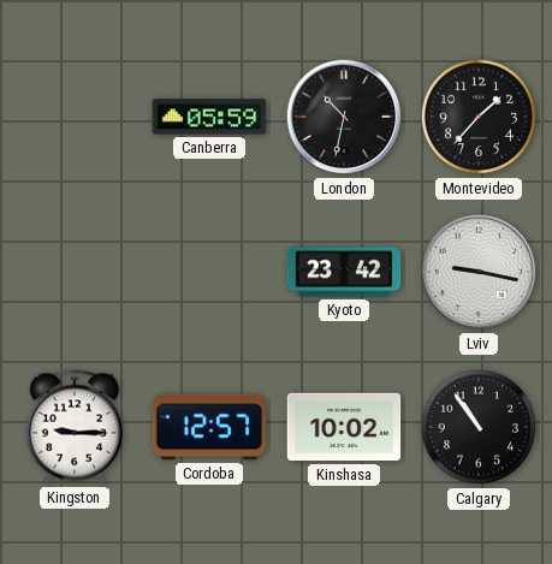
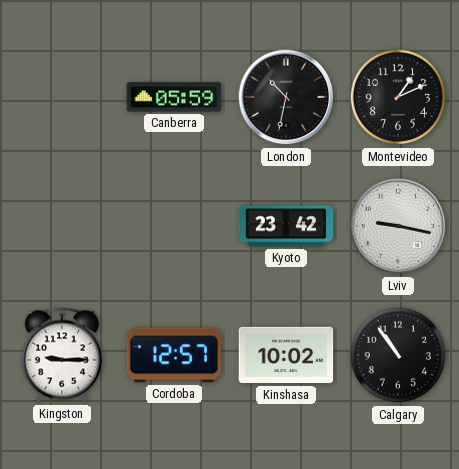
Montevideo: 1:37 -> 1:11 (398, 97)
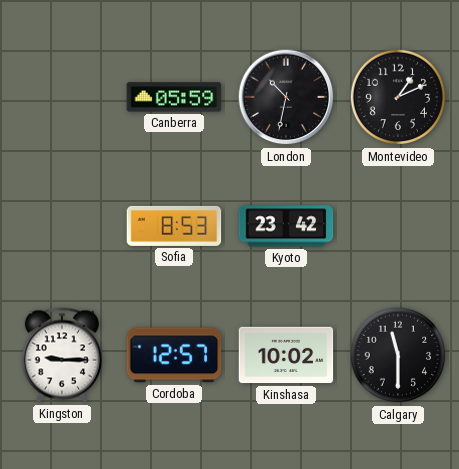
Sofia: none -> 8:53 (174, 226)
Lviv: 9:17 -> none (398, 226)
Calgary: 10:54 -> 11:30 (398, 355)
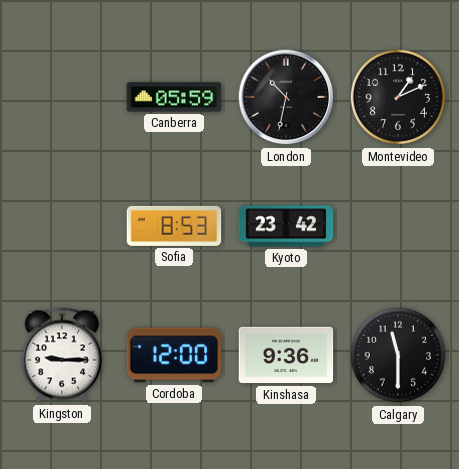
Cordoba: 12:57 -> 12:00 (174, 355)
Kinshasa: 10:02 -> 9:36 (286, 355)
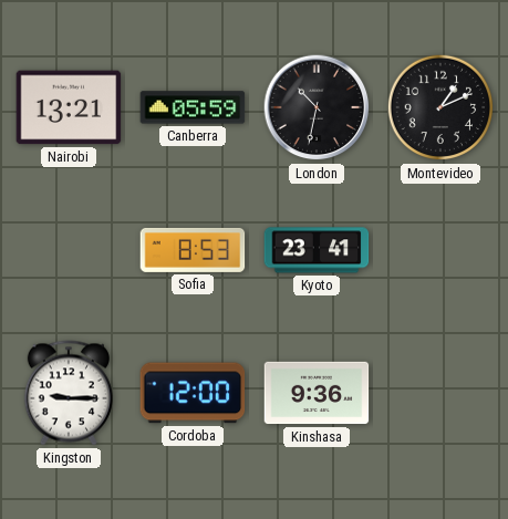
Nairobi: none -> 13:21 (69, 107)
Kyoto: 23:42 -> 23:41 (317, 250)
Calgary: 11:30 -> none (398, 355)
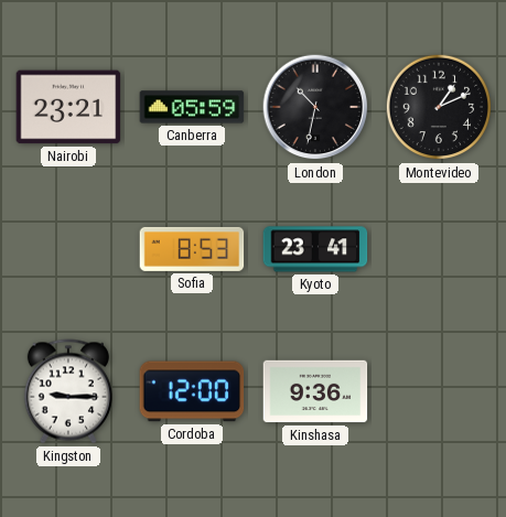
Nairobi: 13:21 -> 23:21 (68, 107)
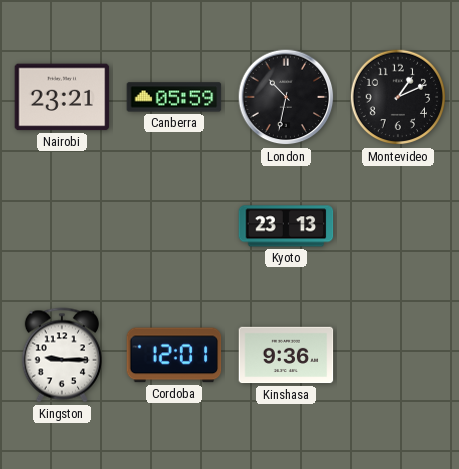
Sofia: 8:53 -> none (192, 249)
Kyoto: 23:41 -> 23:13 (286, 226)
Cordoba: 12:00 -> 12:01 (174, 355)
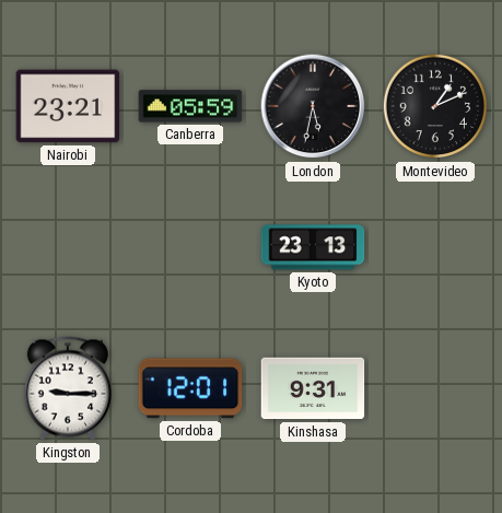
London: 10:32 -> 5:32 (313, 106)
Kinshasa: 9:36 -> 9:31 (313, 388)
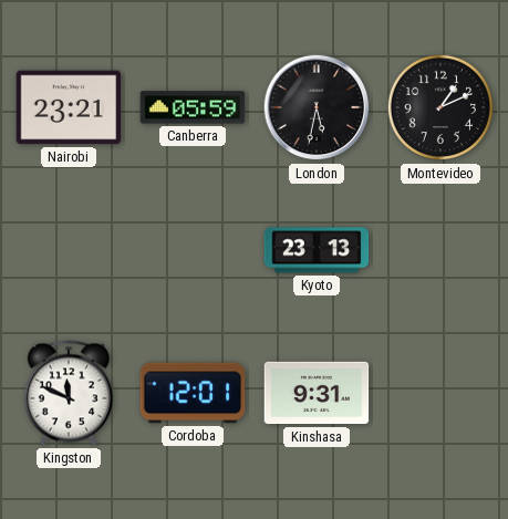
Kingston: 9:15 -> 11:49 (69, 393)
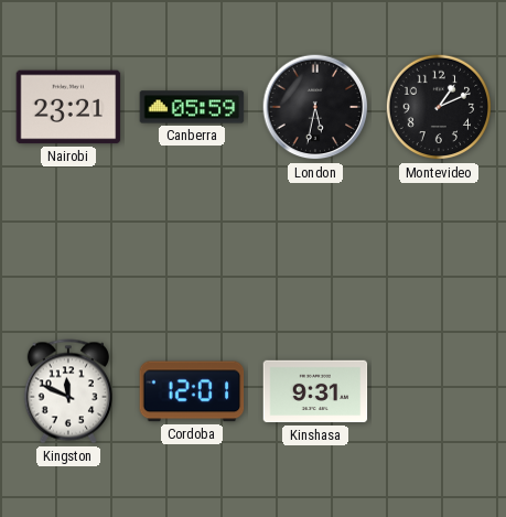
Kyoto: 23:13 -> none (317, 250)
